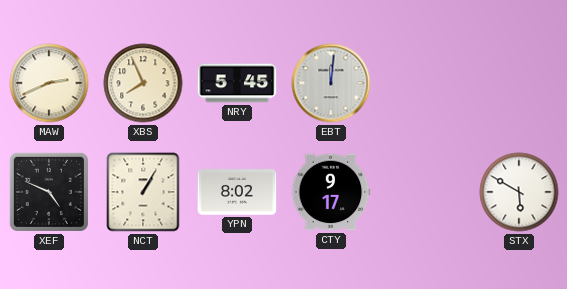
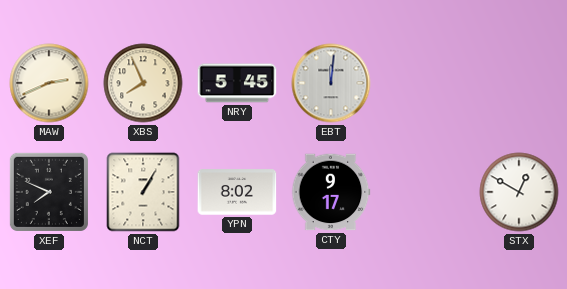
XEF: 4:49 -> 7:49 (49, 192)
STX: 5:50 -> 12:50 (519, 192)
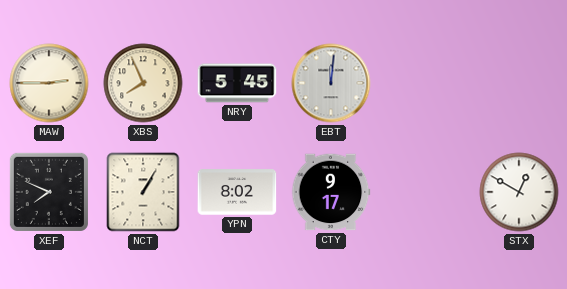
MAW: 2:41 -> 2:45 (49, 83)
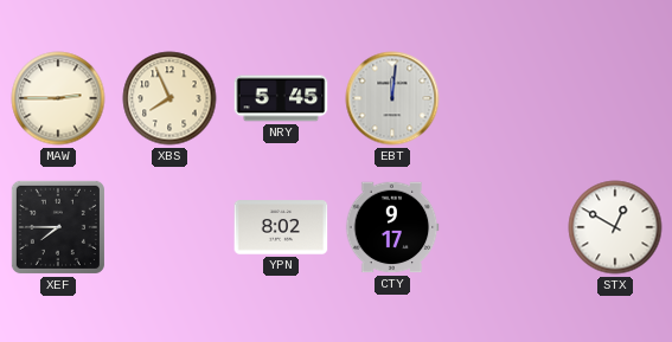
XEF: 7:49 -> 7:45 (58, 227)
NCT: 1:05 -> none (143, 192)
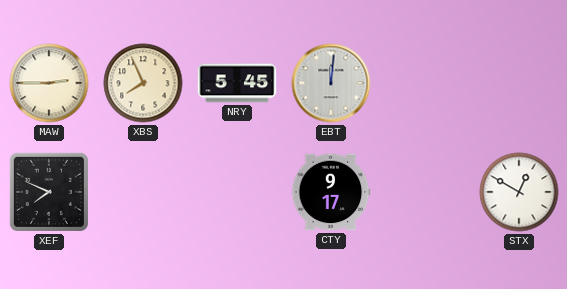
XEF: 7:45 -> 7:49 (49, 192)
YPN: 8:02 -> none (281, 227)
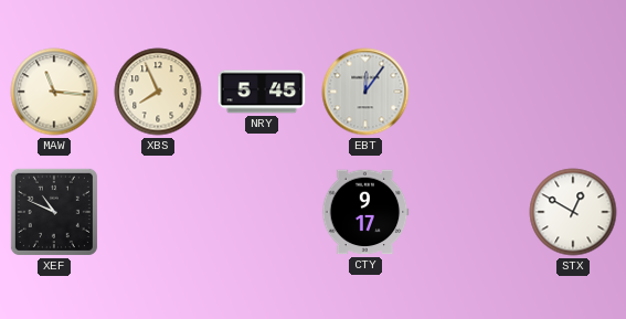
MAW: 2:45 -> 11:16 (54, 92)
EBT: 12:01 -> 12:06 (365, 92)
XEF: 7:49 -> 10:49 (54, 212)
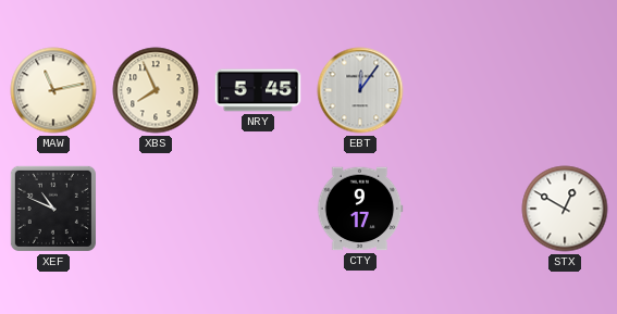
MAW: 11:16 -> 11:13 (53, 90)
